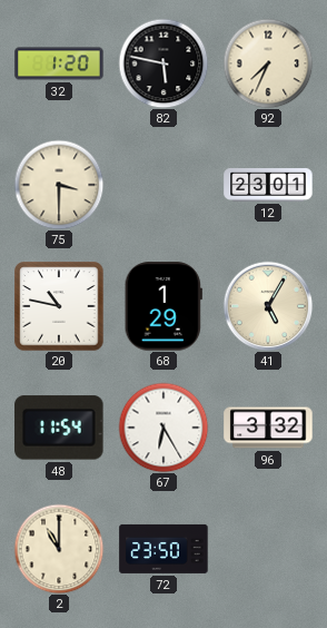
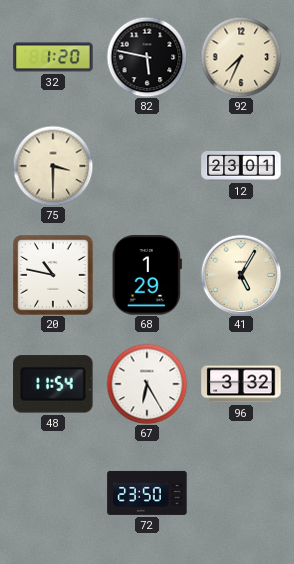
2: 11:00 -> none (59, 549)
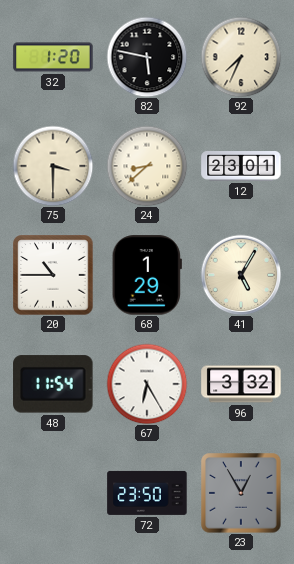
24: none -> 8:38 (147, 166)
20: 10:47 -> 10:45 (53, 275)
23: none -> 12:55 (241, 493)
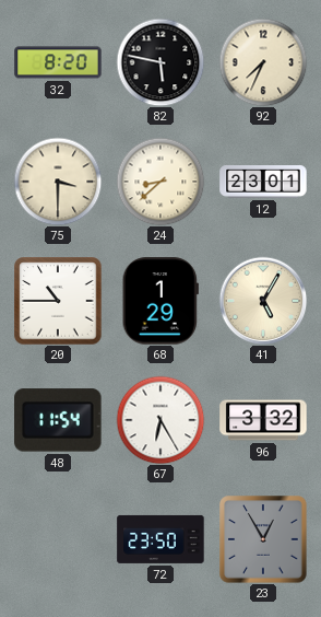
32: 1:20 -> 8:20 (58, 62)
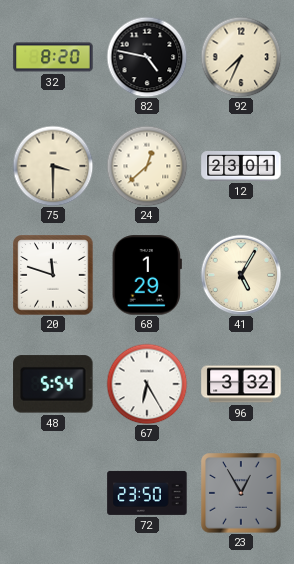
82: 5:47 -> 4:47 (147, 57)
24: 8:38 -> 12:38 (147, 166)
20: 10:45 -> 11:48 (53, 275)
48: 11:54 -> 5:54 (53, 384)
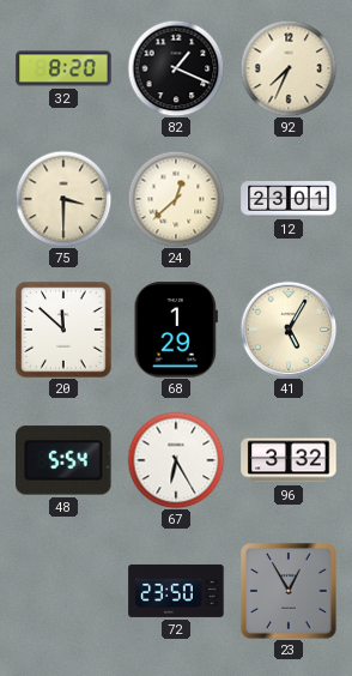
82: 4:47 -> 1:19 (176, 68)
20: 11:48 -> 11:52 (63, 330)
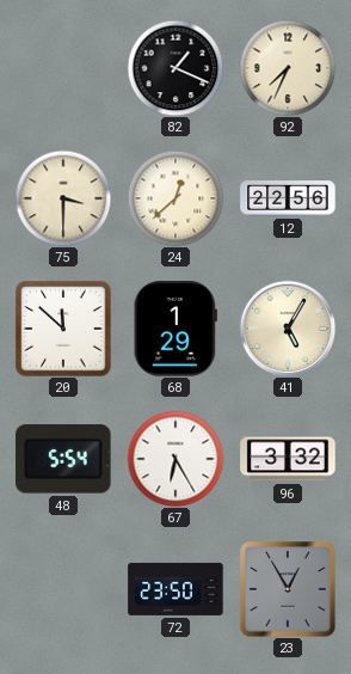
32: 8:20 -> none (63, 68)
12: 23:01 -> 22:56 (288, 200)
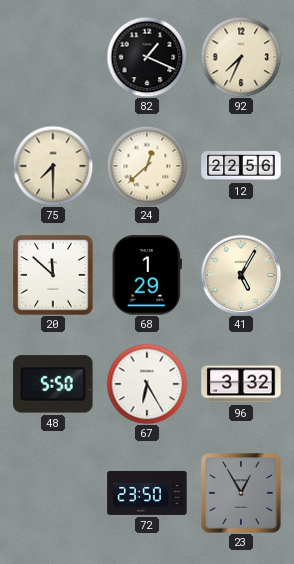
75: 3:30 -> 7:30 (53, 166)
48: 5:54 -> 5:50 (53, 384)
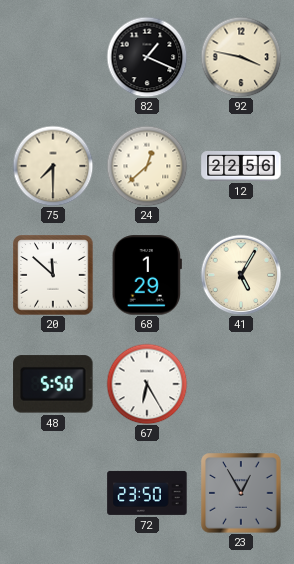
92: 7:34 -> 3:47 (241, 57)
96: 3:32 -> none (241, 384)
